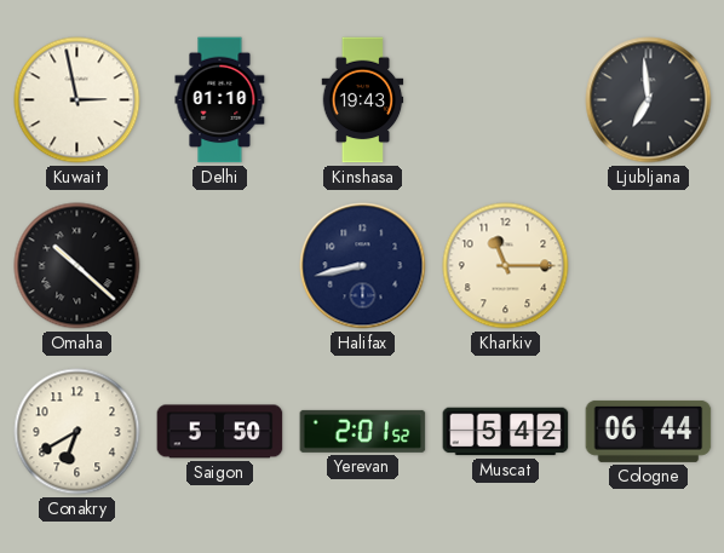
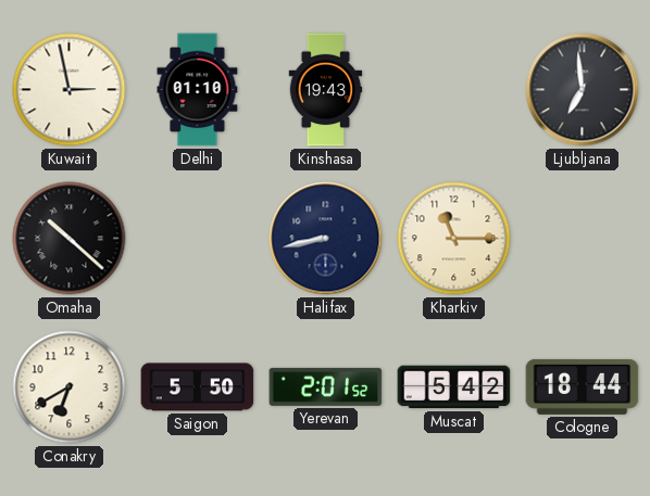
Cologne: 06:44 -> 18:44 (583, 386)
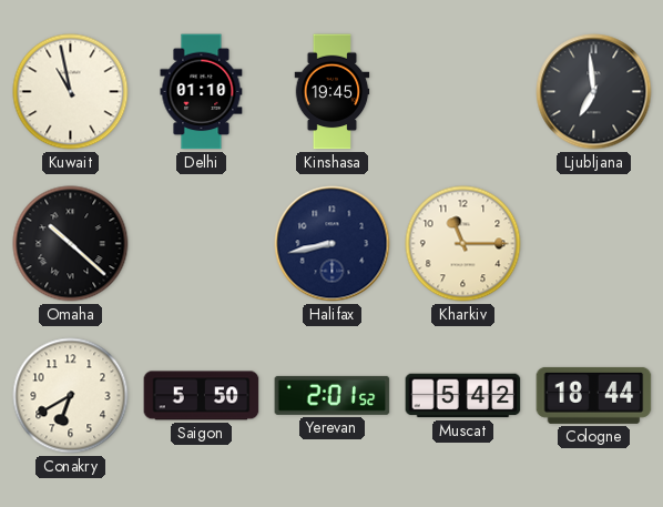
Kuwait: 2:58 -> 10:58 (71, 92)
Kinshasa: 19:43 -> 19:45 (333, 92)
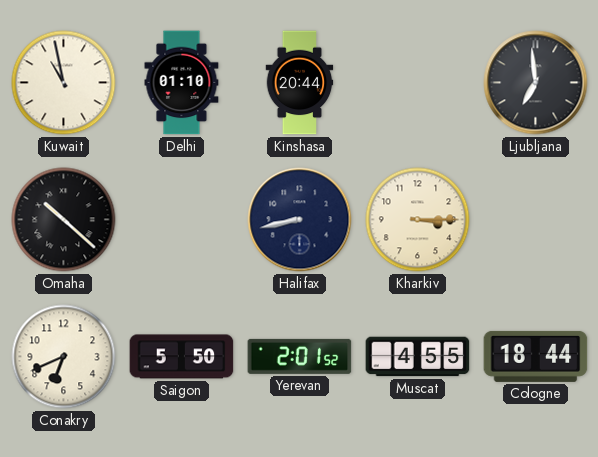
Kinshasa: 19:45 -> 20:44 (300, 83)
Kharkiv: 11:15 -> 3:15 (418, 220)
Conakry: 6:40 -> 6:41 (64, 357)
Muscat: 5:42 -> 4:55 (418, 357)
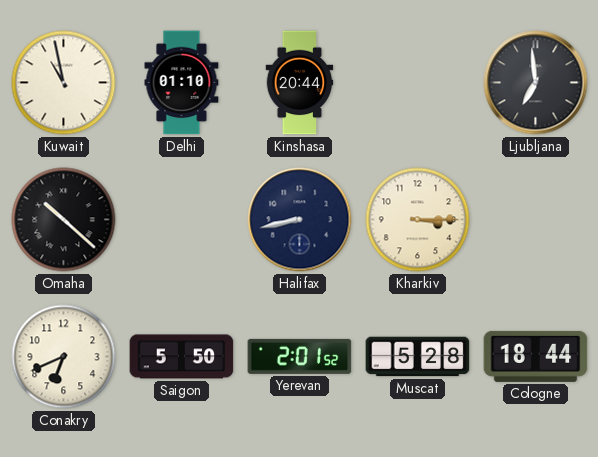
Muscat: 4:55 -> 5:28 (418, 357)
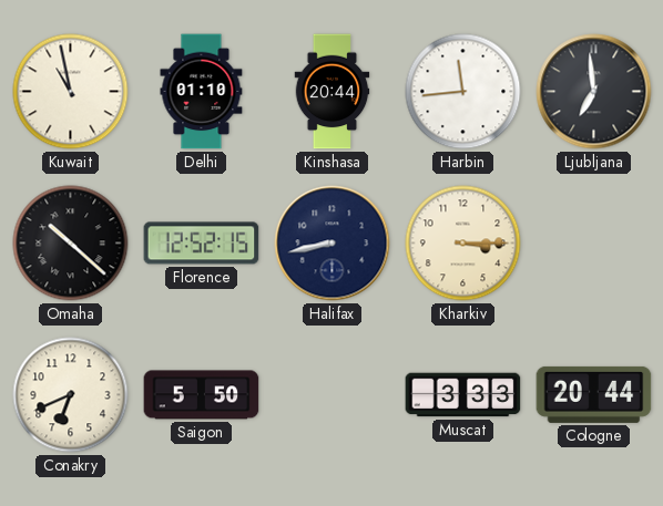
Harbin: none -> 11:44 (463, 92)
Florence: none -> 12:52 (202, 244)
Yerevan: 2:01 -> none (300, 356)
Muscat: 5:28 -> 3:33 (463, 395)
Cologne: 18:44 -> 20:44 (594, 394)
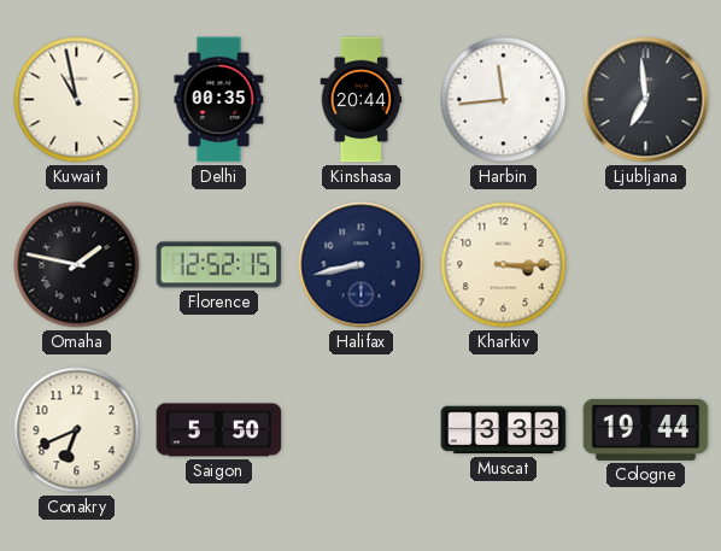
Delhi: 01:10 -> 00:35 (219, 100)
Omaha: 10:22 -> 1:47 (77, 265)
Cologne: 20:44 -> 19:44 (646, 429)
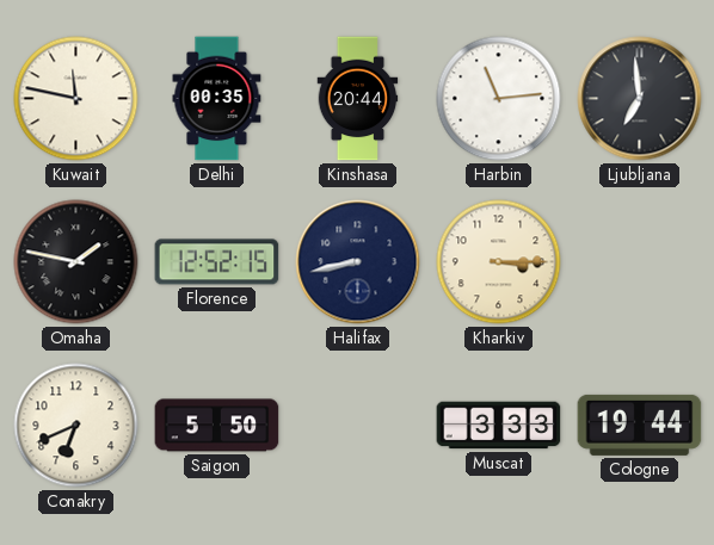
Kuwait: 10:58 -> 11:47 (76, 99)
Harbin: 11:44 -> 11:14 (499, 99)
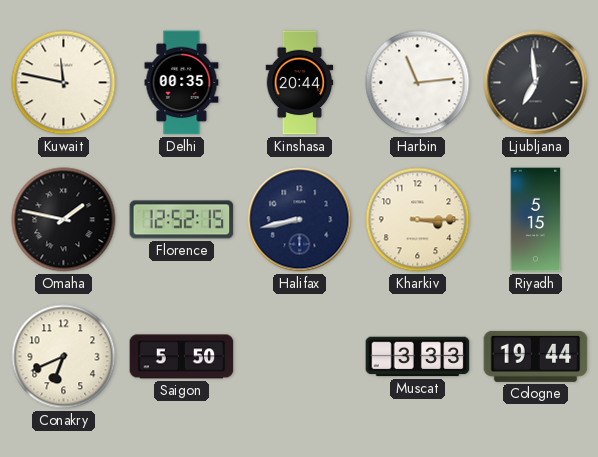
Riyadh: none -> 5:15 (536, 220)
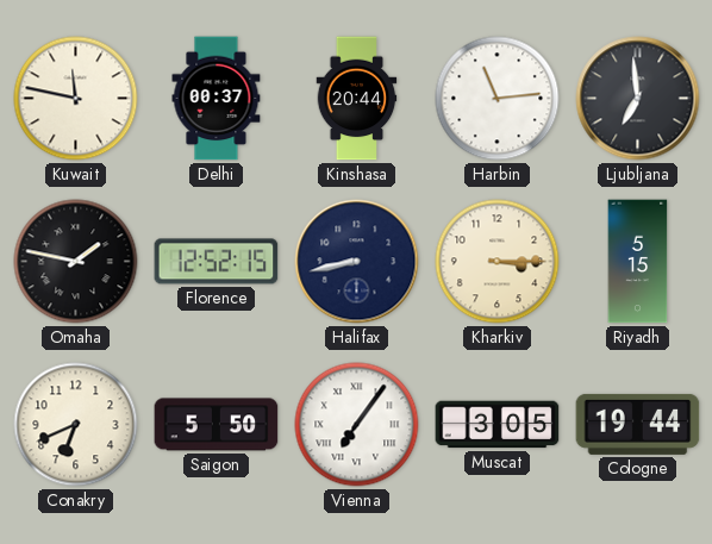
Delhi: 00:35 -> 00:37 (217, 99)
Vienna: none -> 7:06 (357, 425)
Muscat: 3:33 -> 3:05 (498, 425)
